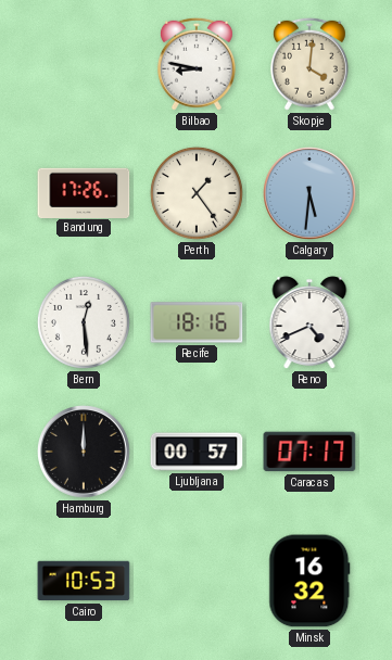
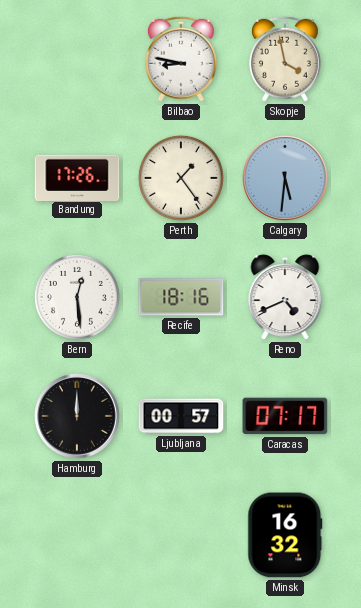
Skopje: 4:01 -> 3:58 (285, 59)
Cairo: 10:53 -> none (84, 581)
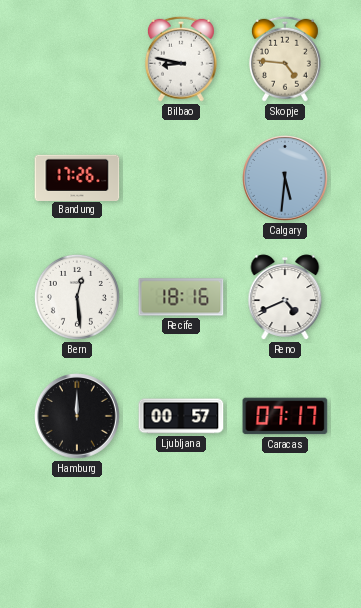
Skopje: 3:58 -> 4:46 (285, 59)
Perth: 1:24 -> none (181, 178)
Minsk: 16:32 -> none (285, 535)
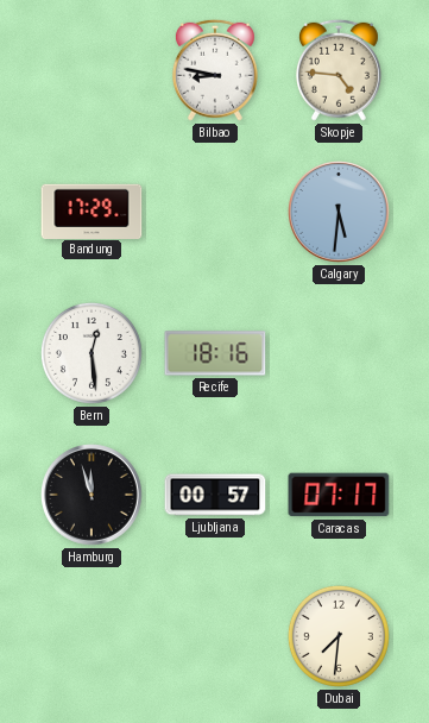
Bandung: 17:26 -> 17:29 (92, 210)
Reno: 4:41 -> none (285, 297)
Hamburg: 12:00 -> 11:57 (93, 496)
Dubai: none -> 7:31 (339, 636)
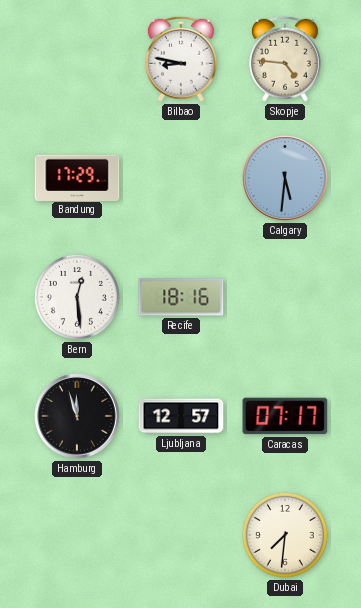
Ljubljana: 00:57 -> 12:57 (181, 416)
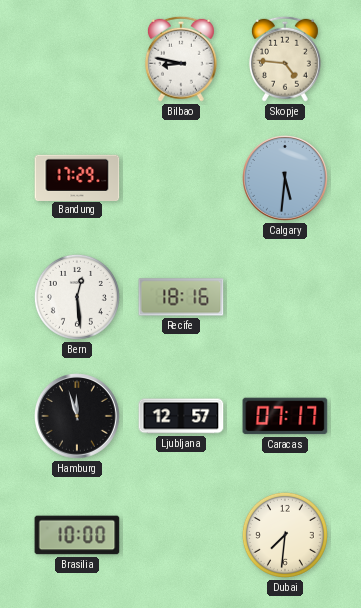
Brasilia: none -> 10:00 (77, 535)
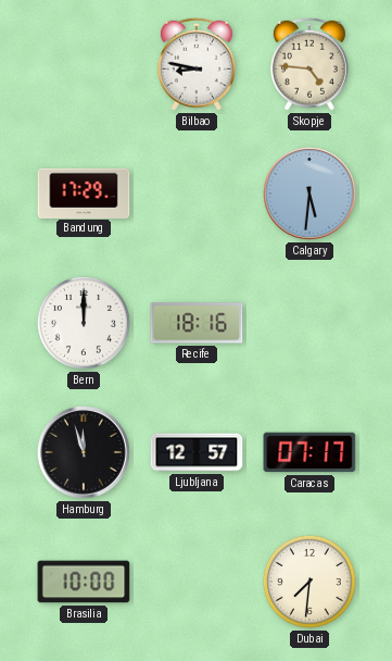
Bern: 12:29 -> 12:00 (84, 323)
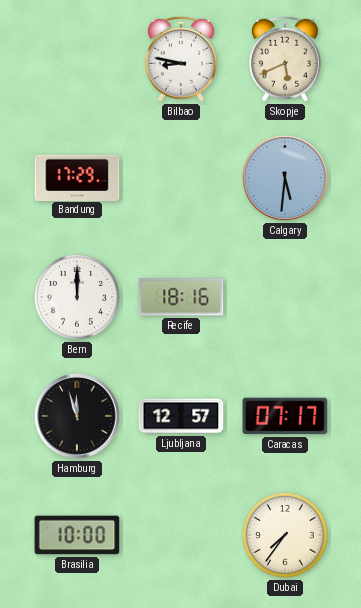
Skopje: 4:46 -> 5:41 (285, 59)
Dubai: 7:31 -> 7:36 (285, 535)
